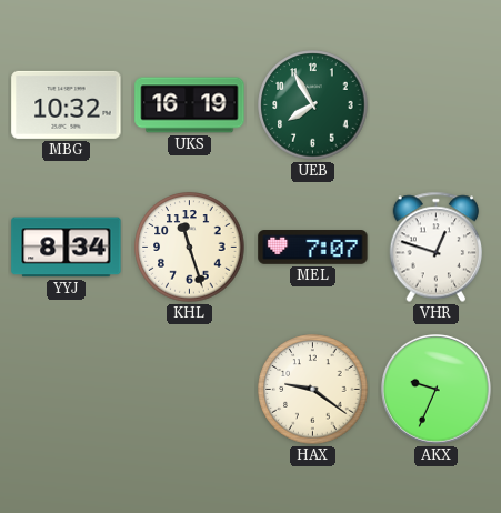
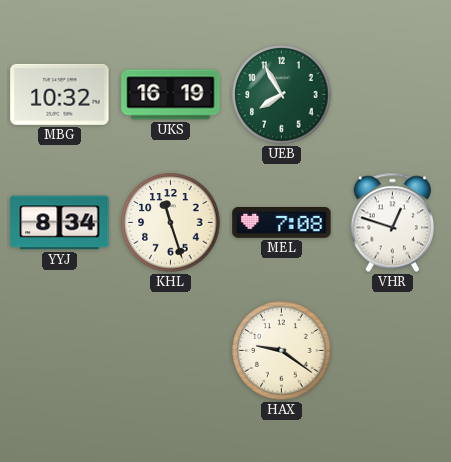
MEL: 7:07 -> 7:08 (282, 223)
AKX: 9:34 -> none (437, 390)
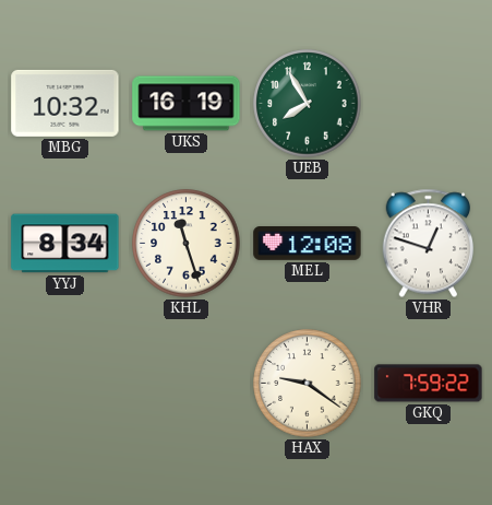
MEL: 7:08 -> 12:08 (308, 244)
GKQ: none -> 7:59 (429, 384)
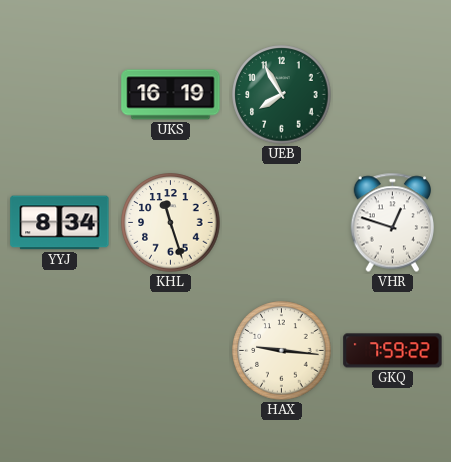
MBG: 10:32 -> none (65, 103)
MEL: 12:08 -> none (308, 244)
HAX: 9:21 -> 9:16 (282, 351)
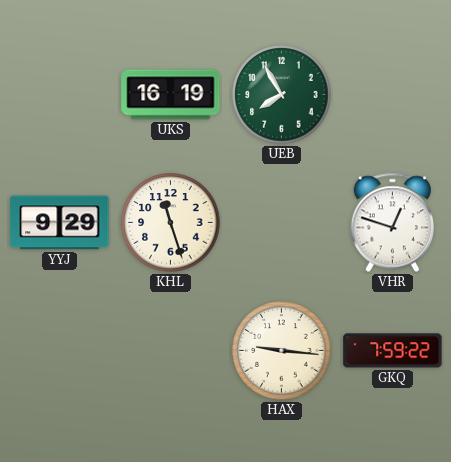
YYJ: 8:34 -> 9:29 (60, 223)
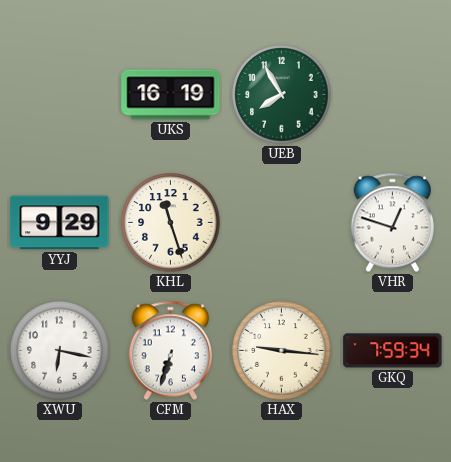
XWU: none -> 6:17 (60, 351)
CFM: none -> 6:33 (170, 351)
GKQ: 7:59:22 -> 7:59:34 (393, 351)
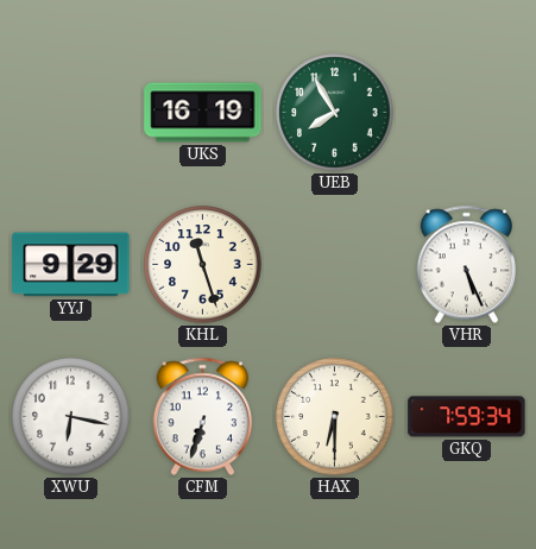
VHR: 12:48 -> 5:26 (466, 265)
HAX: 9:16 -> 6:30 (335, 417)
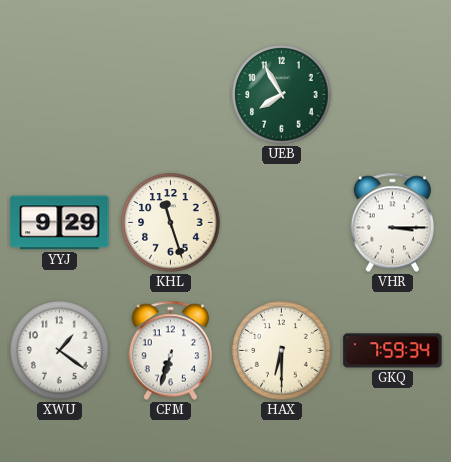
UKS: 16:19 -> none (203, 113)
VHR: 5:26 -> 3:15 (392, 223)
XWU: 6:17 -> 1:21 (60, 351)
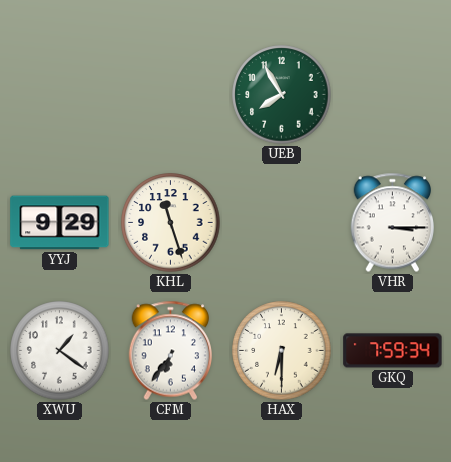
CFM: 6:33 -> 6:36 (170, 351)
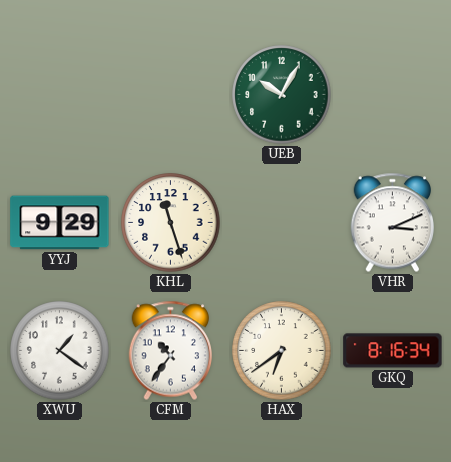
UEB: 7:55 -> 10:05 (282, 95)
VHR: 3:15 -> 3:11 (392, 223)
CFM: 6:36 -> 10:36 (170, 351)
HAX: 6:30 -> 6:39 (282, 351)
GKQ: 7:59 -> 8:16 (393, 351)
